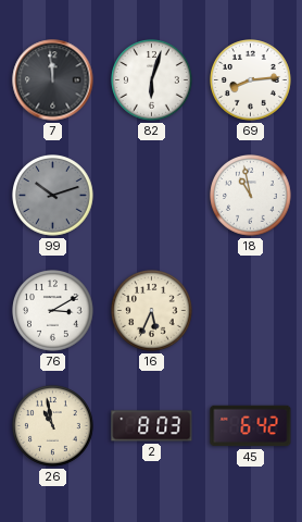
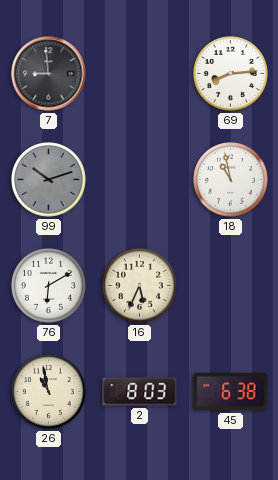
7: 11:59 -> 8:59 (49, 74)
82: 6:03 -> none (152, 80)
76: 3:10 -> 6:10 (49, 286)
45: 6:42 -> 6:38 (231, 392)
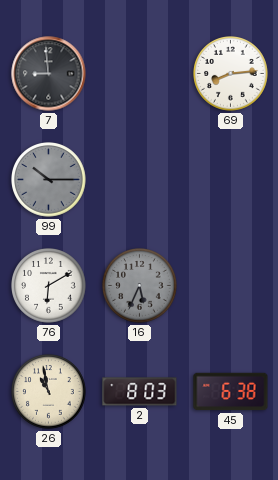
99: 10:12 -> 10:15 (49, 180)
18: 10:58 -> none (231, 180)
16 dial: cream -> grey (140, 286)
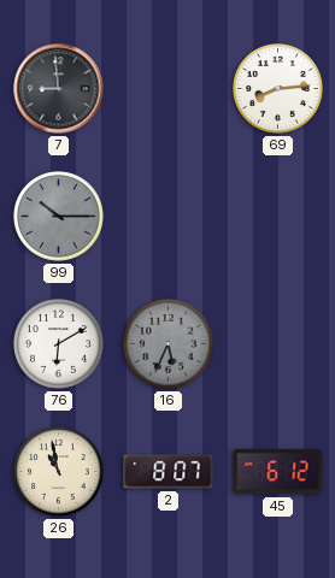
2: 8:03 -> 8:07 (169, 472)
45: 6:38 -> 6:12 (278, 472)
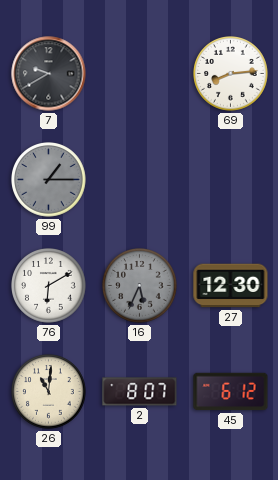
7: 8:59 -> 9:40 (49, 74)
99: 10:15 -> 1:15 (49, 180)
27: none -> 12:30 (231, 286)
26: 10:58 -> 11:01 (49, 392)
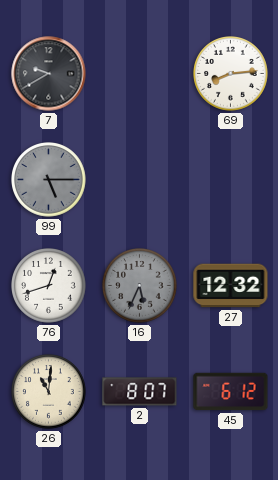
99: 1:15 -> 5:15 (49, 180)
76: 6:10 -> 12:42 (49, 286)
27: 12:30 -> 12:32 (231, 286)
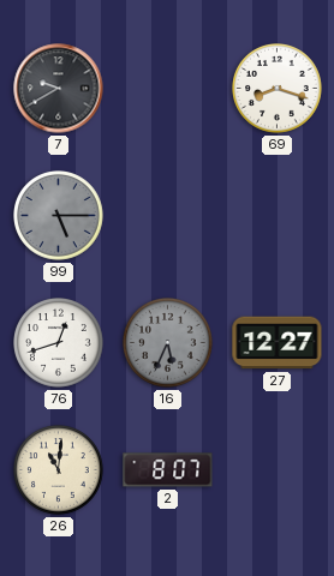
69: 8:14 -> 8:18 (278, 89)
27: 12:32 -> 12:27 (278, 343)
45: 6:12 -> none (231, 392)
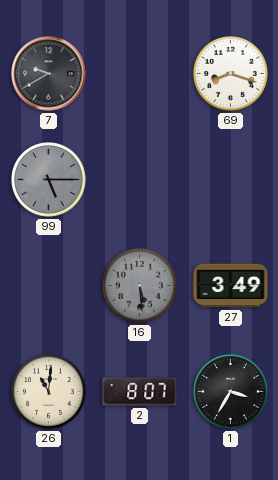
76: 12:42 -> none (59, 343)
16: 5:34 -> 5:29 (140, 286)
27: 12:27 -> 3:49 (231, 286)
1: none -> 3:35 (231, 392)
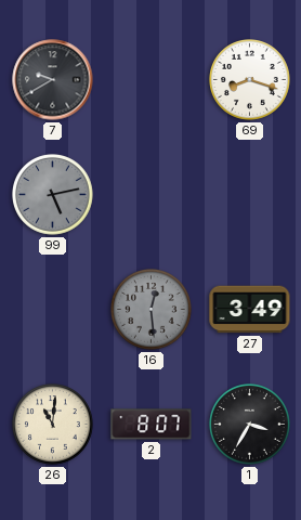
99: 5:15 -> 5:13 (53, 195)
16: 5:29 -> 12:29 (152, 310)
